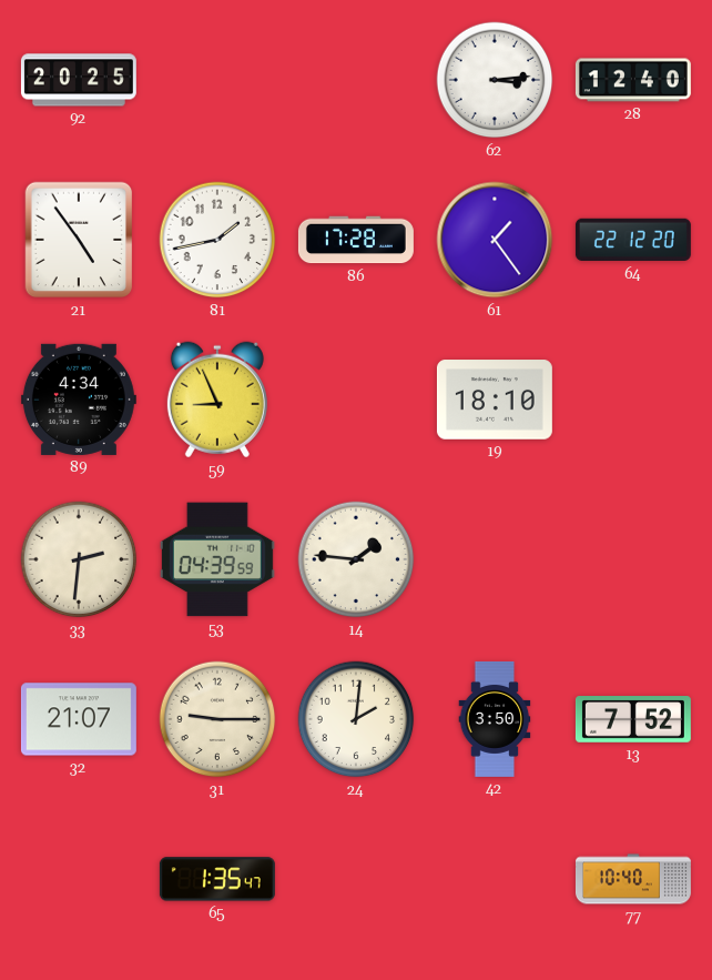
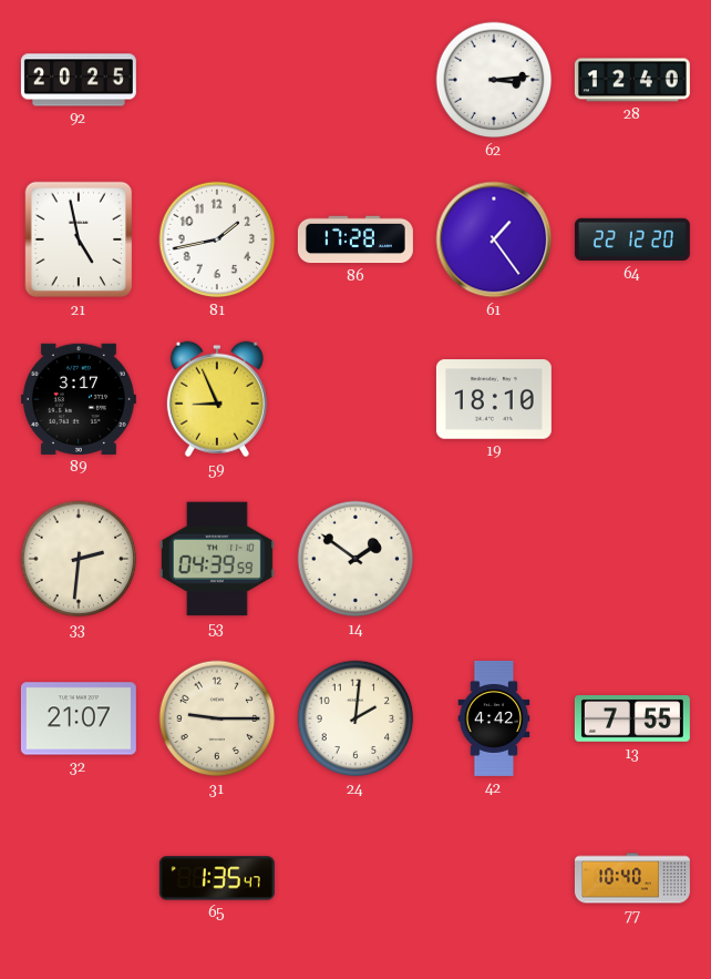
21: 4:54 -> 4:58 (79, 239)
89: 4:34 -> 3:17 (79, 399)
14: 1:46 -> 1:51 (355, 559)
42: 3:50 -> 4:42 (494, 718)
13: 7:52 -> 7:55 (632, 720)
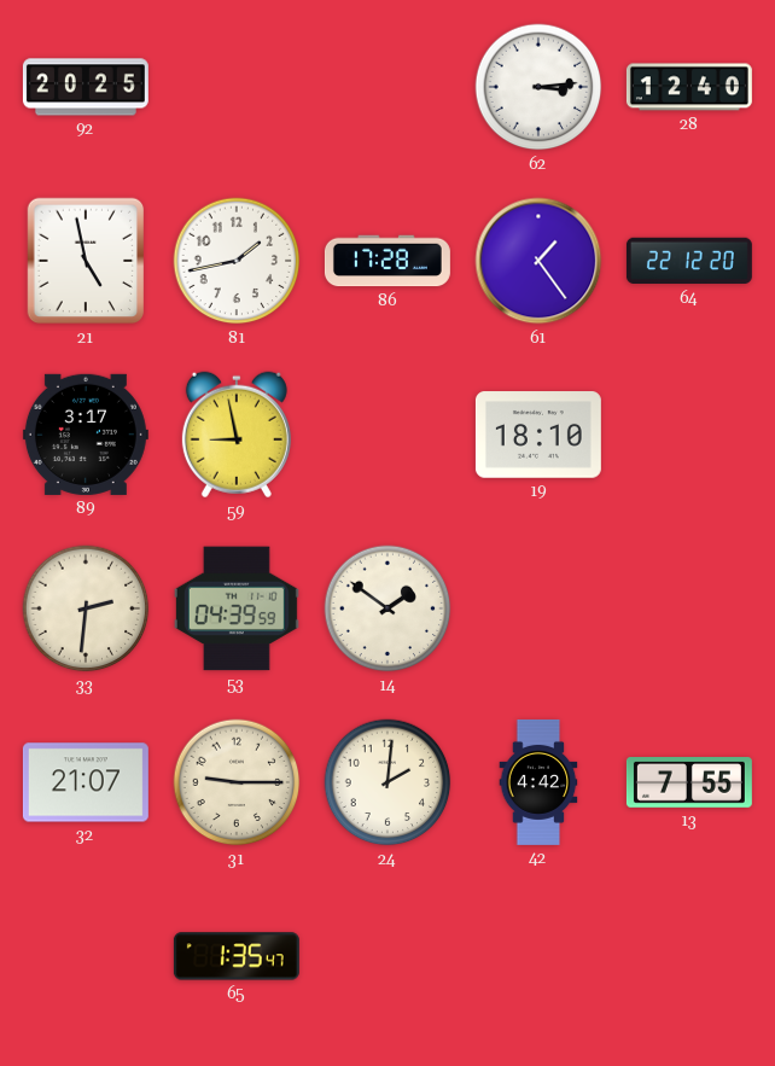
59: 8:56 -> 8:58 (237, 435)
77: 10:40 -> none (632, 878)
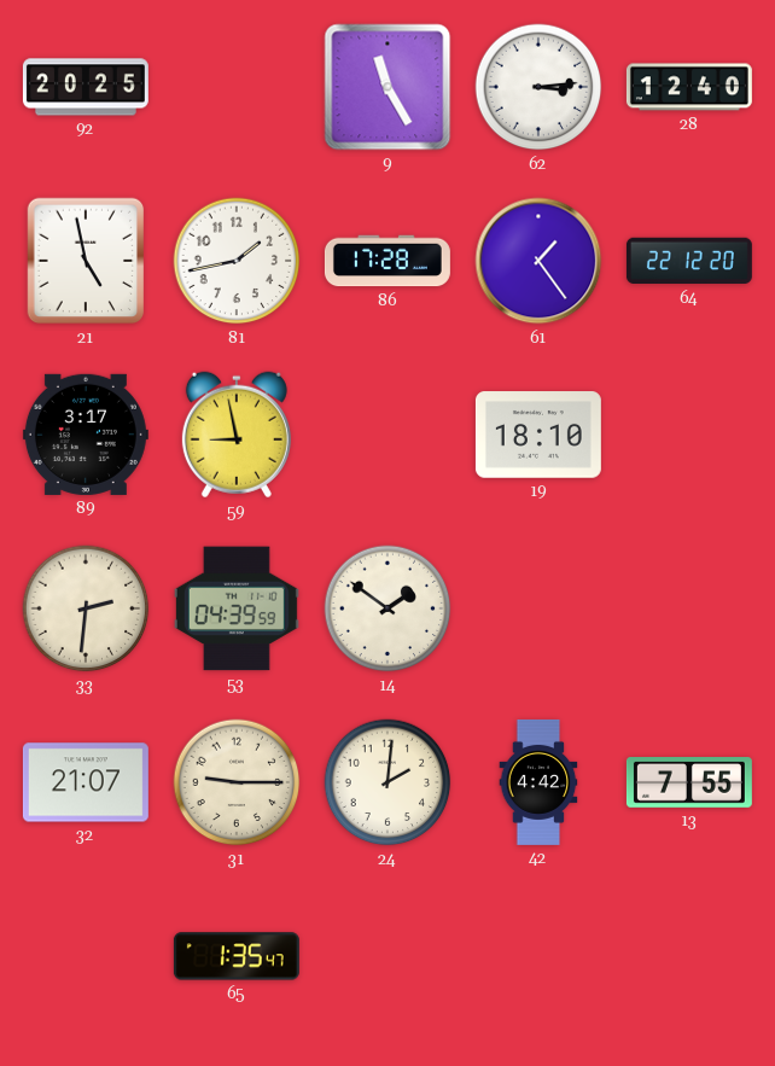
9: none -> 11:25 (387, 87)
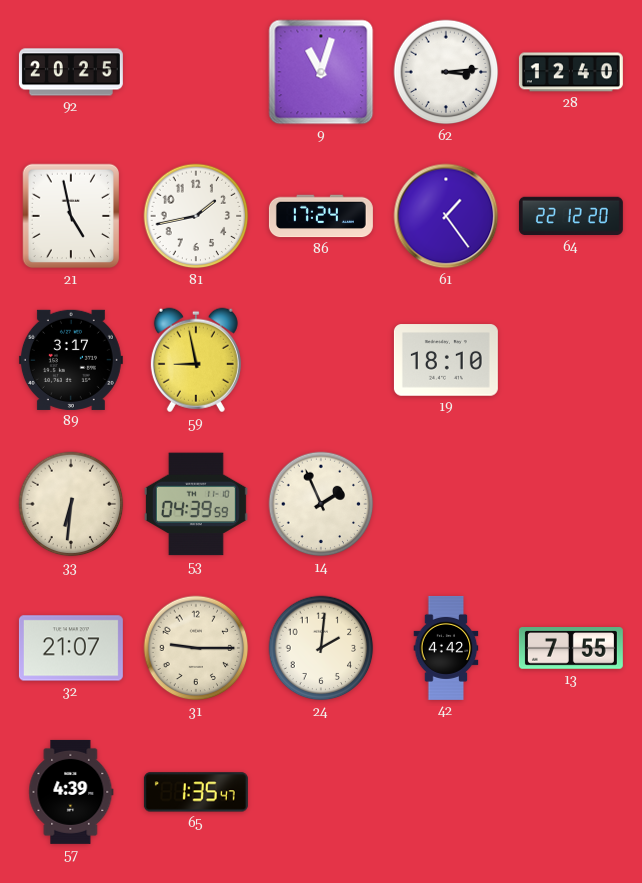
9: 11:25 -> 11:03 (321, 72)
86: 17:28 -> 17:24 (321, 216)
33: 2:31 -> 6:31 (71, 504)
14: 1:51 -> 1:56 (321, 504)
57: none -> 4:39 (71, 792)
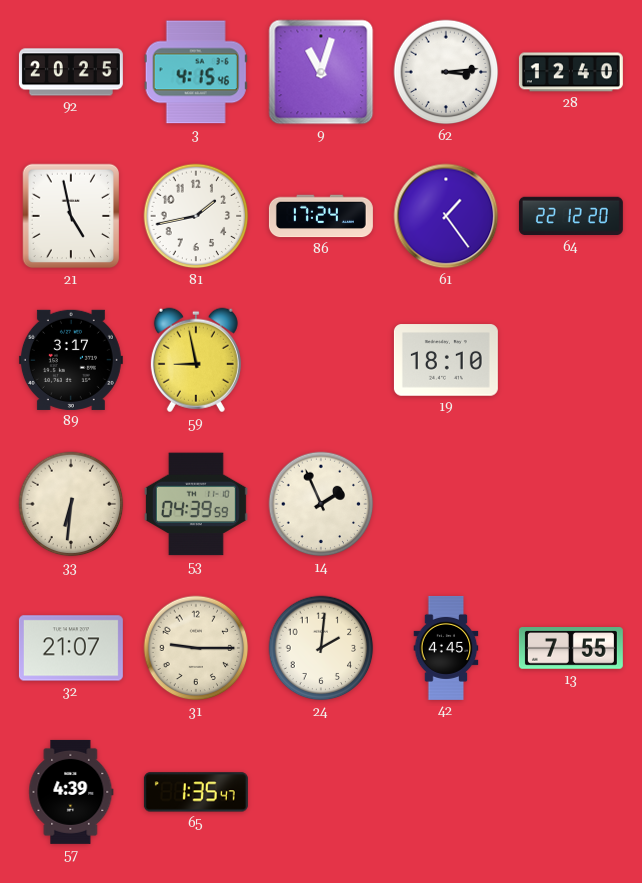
3: none -> 4:15 (196, 72)
42: 4:42 -> 4:45 (446, 648)
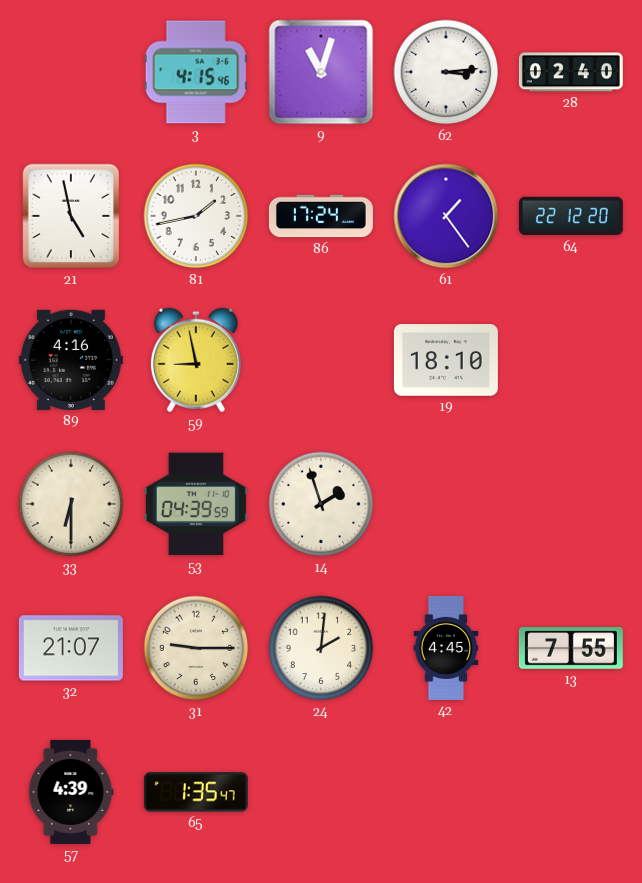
92: 20:25 -> none (71, 72)
28: 12:40 -> 02:40 (571, 72)
89: 3:17 -> 4:16 (71, 360)
33: 6:31 -> 6:30 (71, 504)
14: 1:56 -> 1:57 (321, 504)
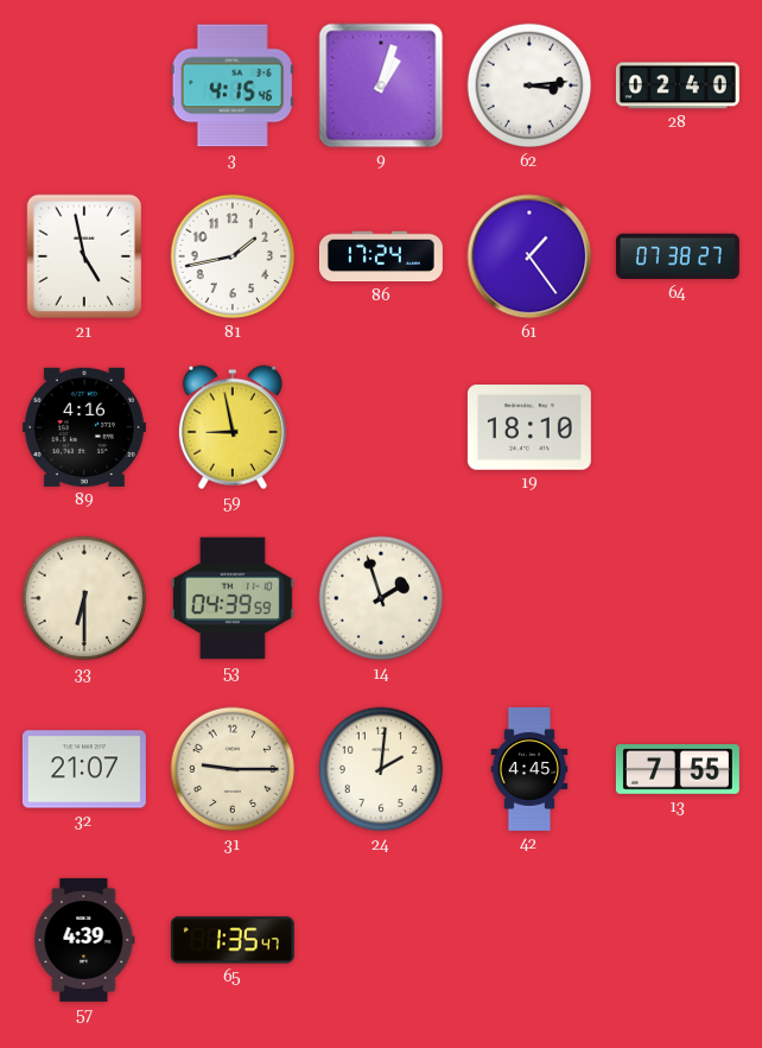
9: 11:03 -> 1:03 (381, 85)
64: 22:12 -> 07:38 (678, 256)
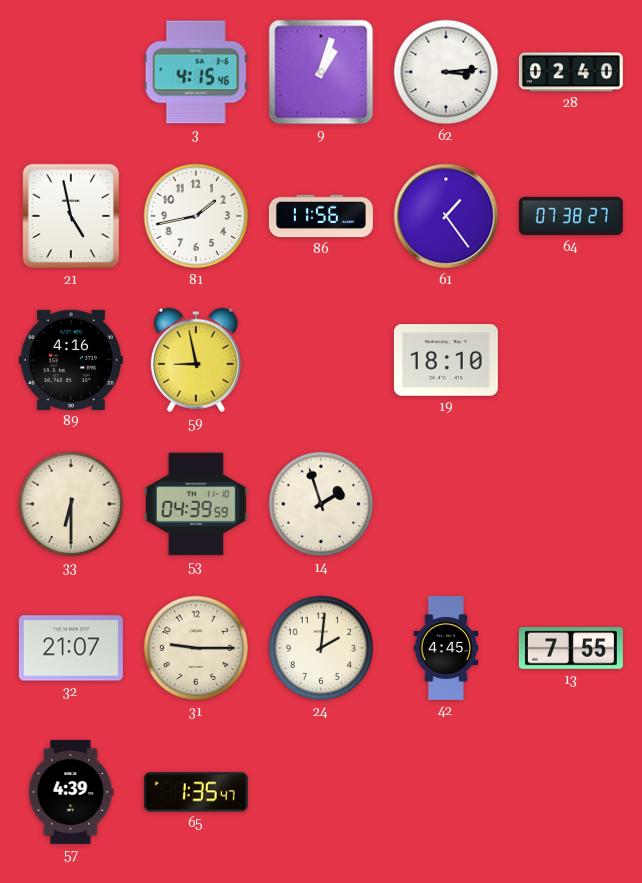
86: 17:24 -> 11:56 (321, 216)
